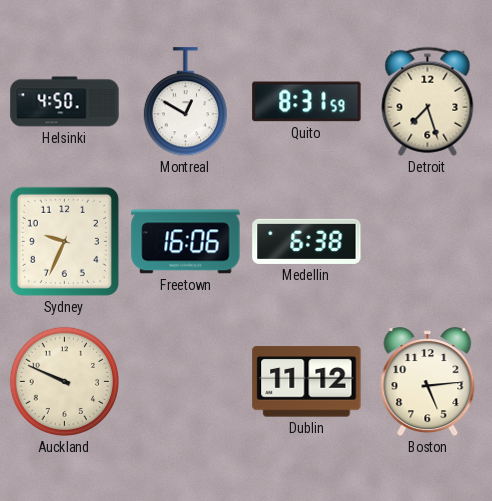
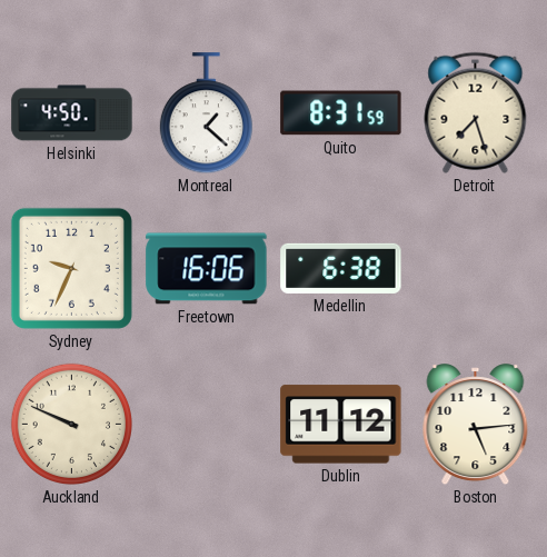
Montreal: 12:50 -> 1:22 (206, 113)
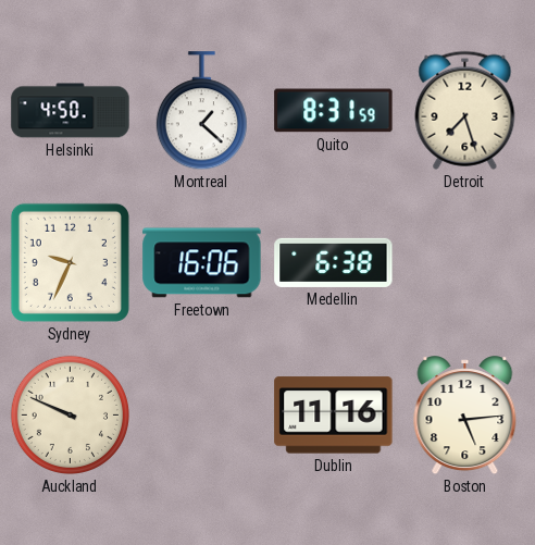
Dublin: 11:12 -> 11:16 (334, 416)
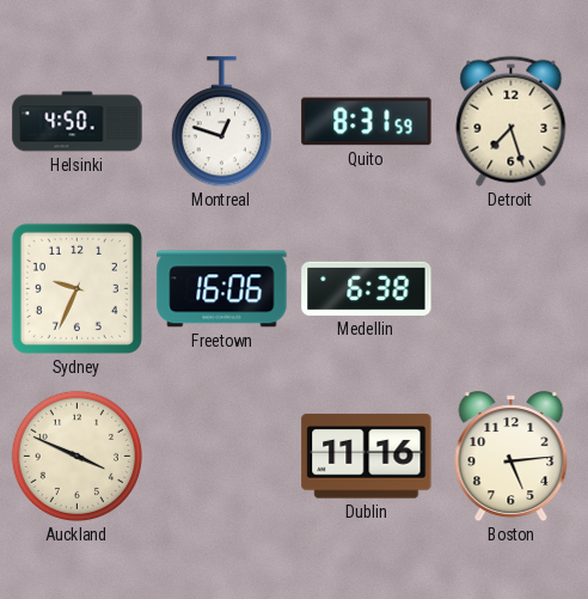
Montreal: 1:22 -> 12:48 (221, 122)
Auckland: 9:49 -> 3:49 (76, 456)
